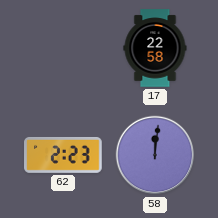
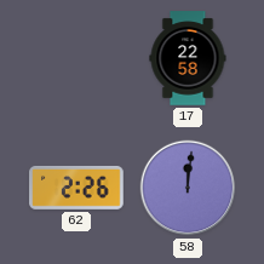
62: 2:23 -> 2:26 (76, 188)
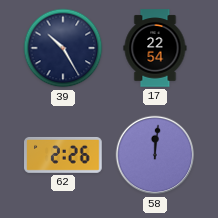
39: none -> 10:25 (63, 48)
17: 22:58 -> 22:54 (155, 48)
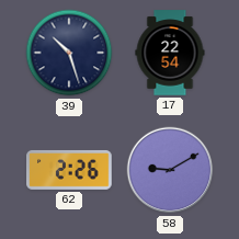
39: 10:25 -> 10:27 (69, 53)
58: 12:01 -> 9:10 (170, 170)
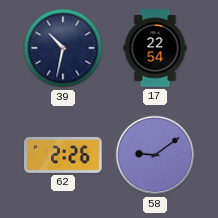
39: 10:27 -> 10:32 (63, 48)
58: 9:10 -> 9:09 (155, 155)
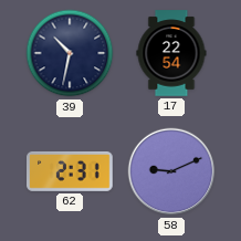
62: 2:26 -> 2:31 (70, 171)
58: 9:09 -> 9:11 (171, 171)
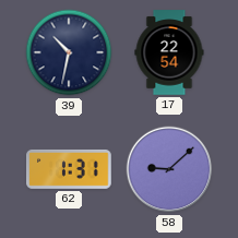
62: 2:31 -> 1:31 (69, 169)
58: 9:11 -> 9:08 (169, 169)
